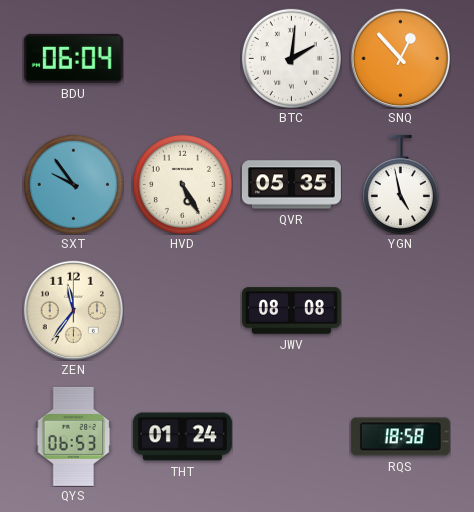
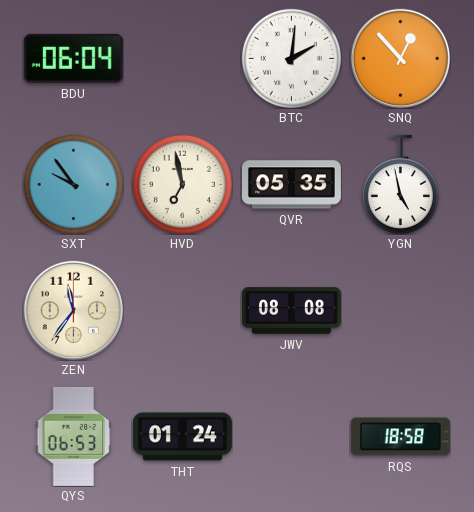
HVD: 5:25 -> 6:58 (182, 184)
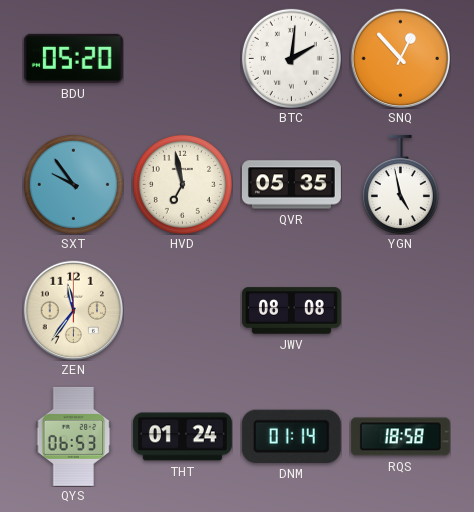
BDU: 06:04 -> 05:20 (73, 58)
DNM: none -> 01:14 (291, 436)
